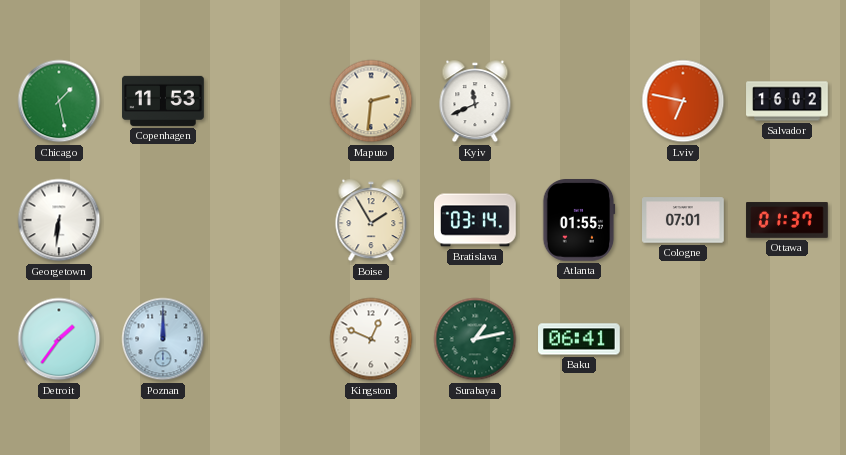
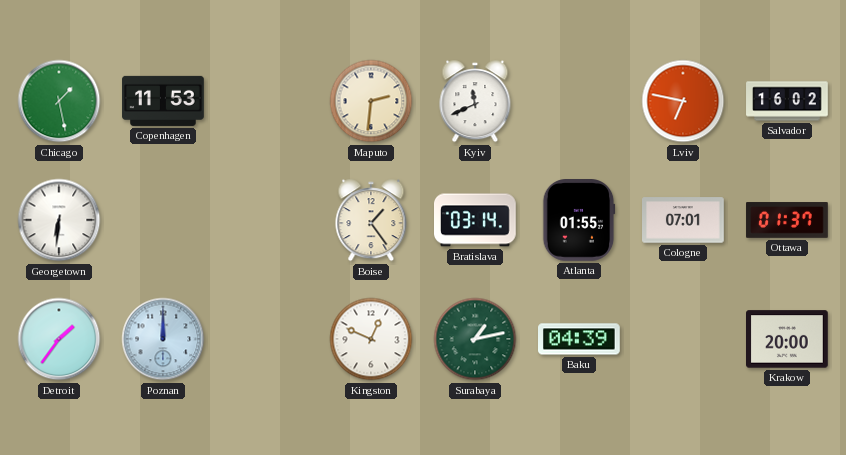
Boise: 1:55 -> 1:24 (371, 220)
Baku: 06:41 -> 04:39 (580, 339)
Krakow: none -> 20:00 (788, 339)
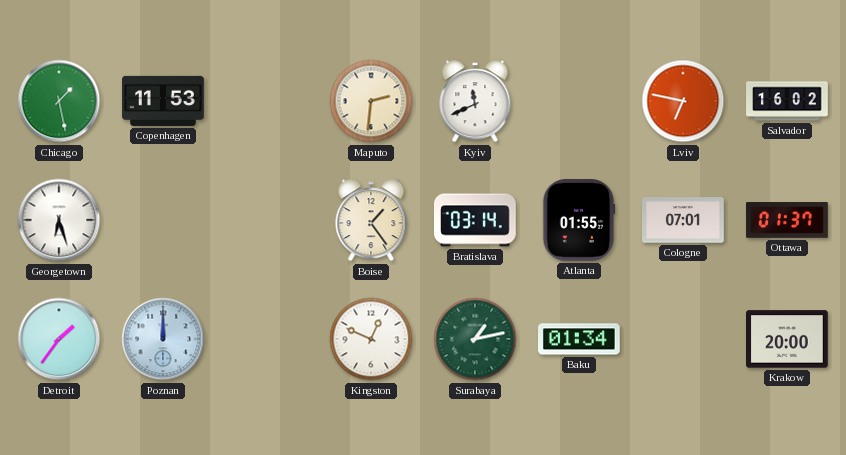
Georgetown: 6:31 -> 6:27 (59, 220)
Baku: 04:39 -> 01:34 (580, 339)
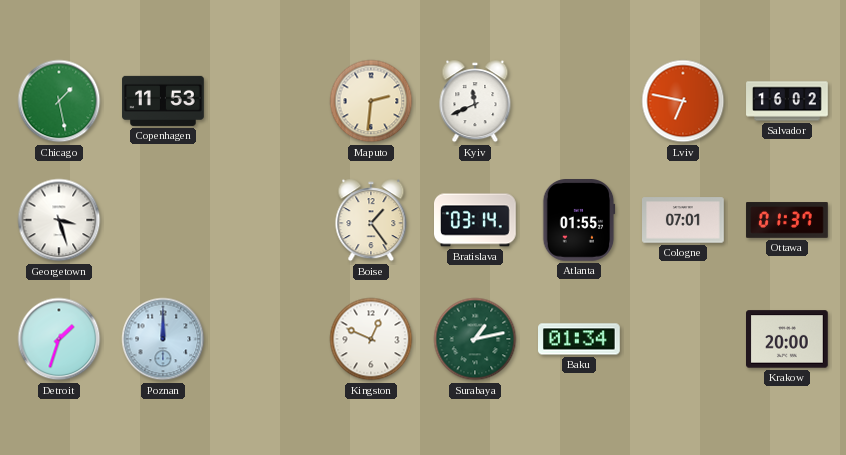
Georgetown: 6:27 -> 3:27 (59, 220)
Detroit: 1:36 -> 1:33 (59, 339)
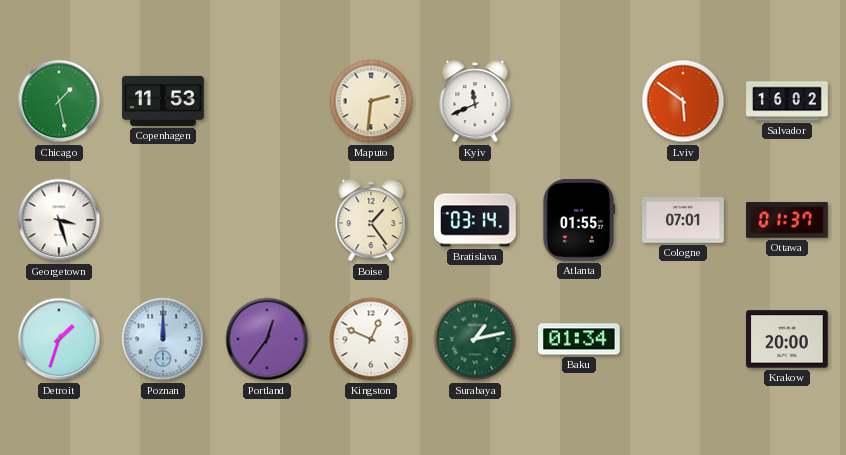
Lviv: 6:47 -> 5:51 (683, 101)
Portland: none -> 12:36 (267, 339)
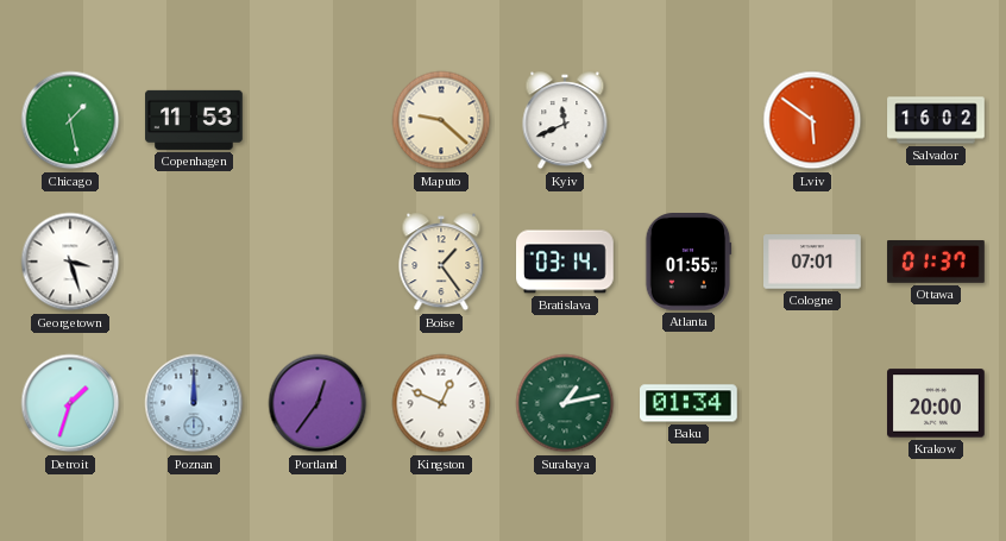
Maputo: 2:31 -> 9:22 (441, 120)
